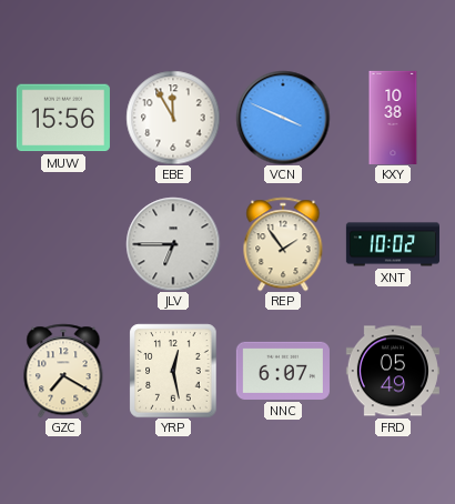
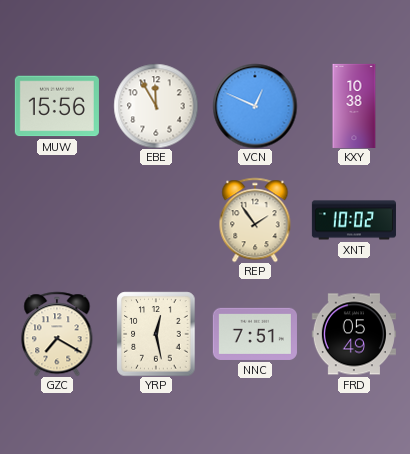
VCN: 3:49 -> 12:49 (255, 106)
JLV: 6:45 -> none (173, 244)
NNC: 6:07 -> 7:51 (255, 334)
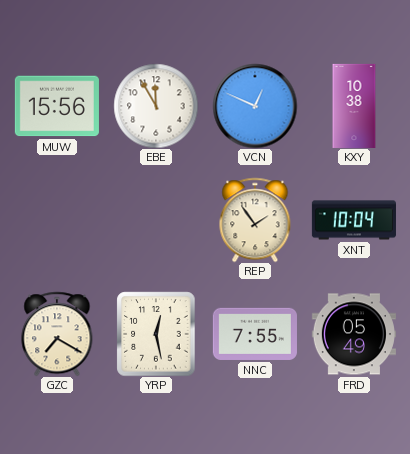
XNT: 10:02 -> 10:04 (354, 220)
NNC: 7:51 -> 7:55 (255, 334)
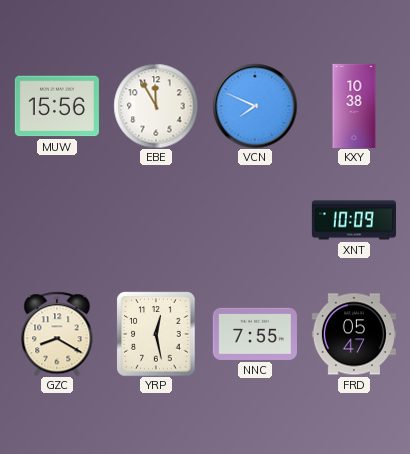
VCN: 12:49 -> 7:49 (255, 106)
REP: 1:54 -> none (255, 220)
XNT: 10:04 -> 10:09 (354, 220)
GZC: 7:20 -> 8:20 (57, 334)
FRD: 05:49 -> 05:47 (354, 334)
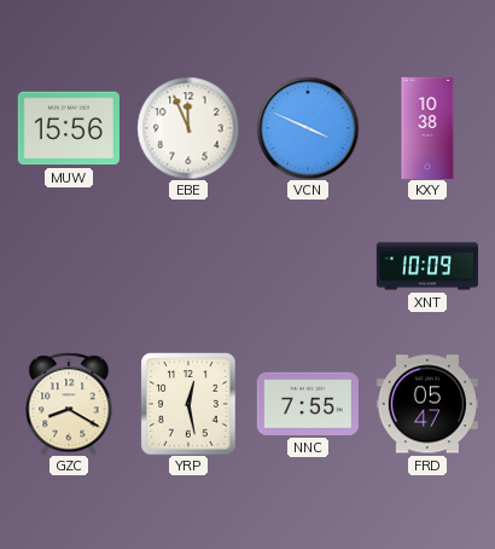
EBE: 11:55 -> 11:56 (188, 128)
VCN: 7:49 -> 3:49 (308, 128)
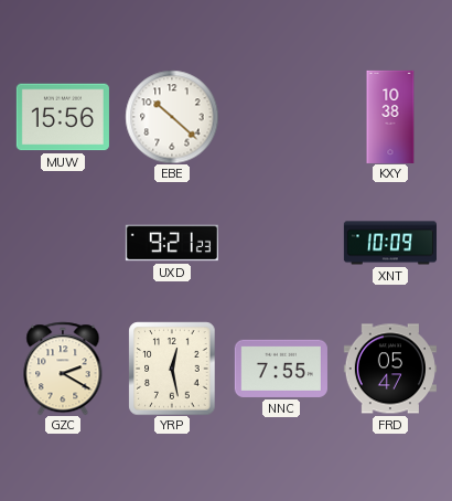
EBE: 11:56 -> 10:22 (172, 117)
VCN: 3:49 -> none (308, 128)
UXD: none -> 9:21 (172, 243)
GZC: 8:20 -> 2:20 (63, 369)
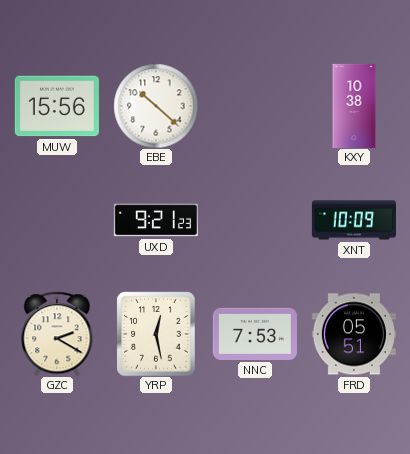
NNC: 7:55 -> 7:53 (255, 334)
FRD: 05:47 -> 05:51 (354, 334)
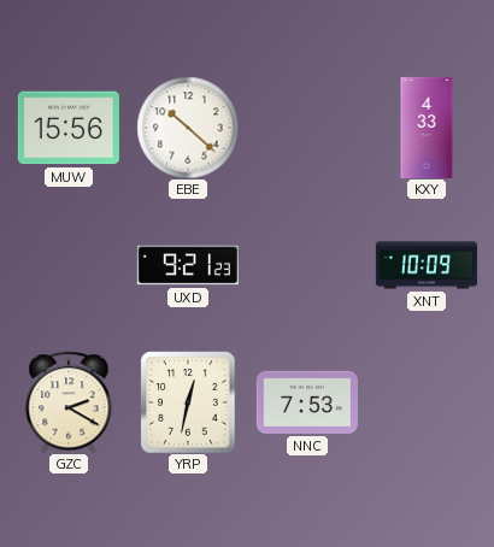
KXY: 10:38 -> 4:33 (427, 128)
YRP: 12:28 -> 12:32 (188, 402)
FRD: 05:51 -> none (354, 334)
